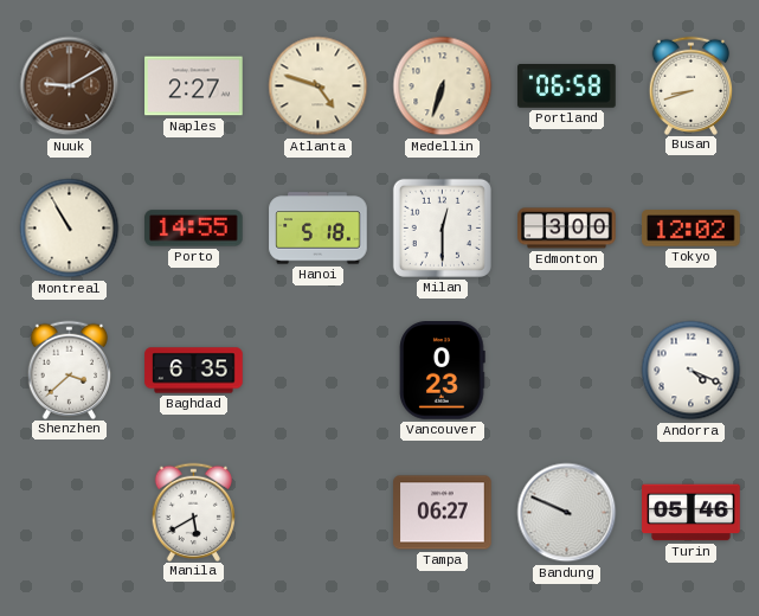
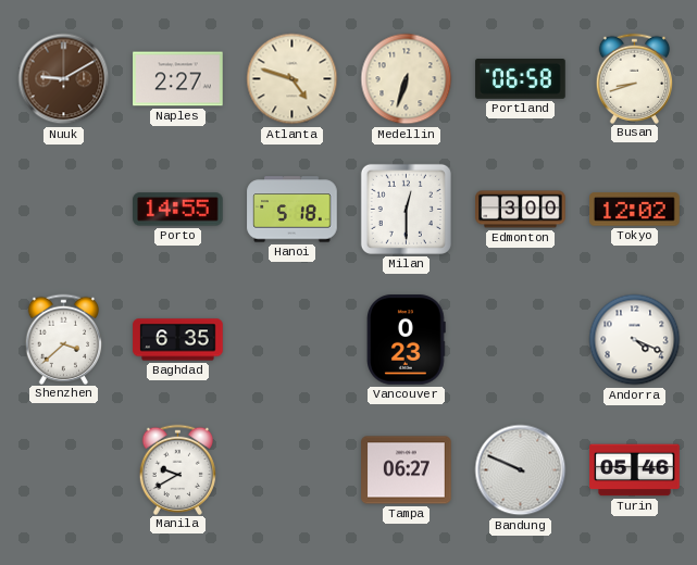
Montreal: 10:55 -> none (70, 229)
Manila: 5:40 -> 9:40 (178, 469)
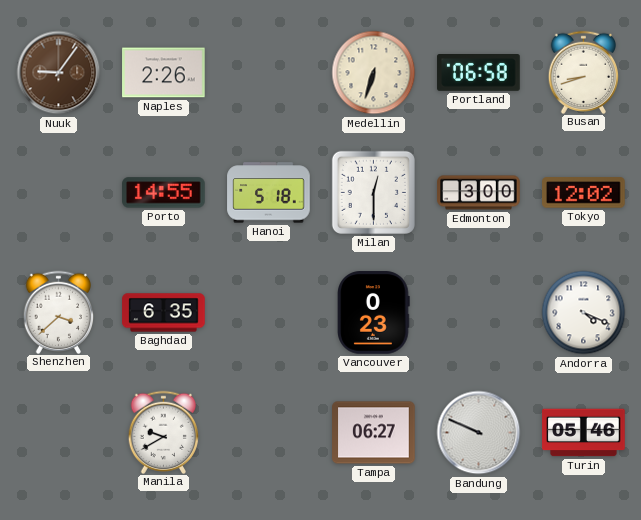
Nuuk: 9:10 -> 9:06 (59, 73)
Naples: 2:27 -> 2:26 (164, 73)
Atlanta: 4:48 -> none (293, 79)
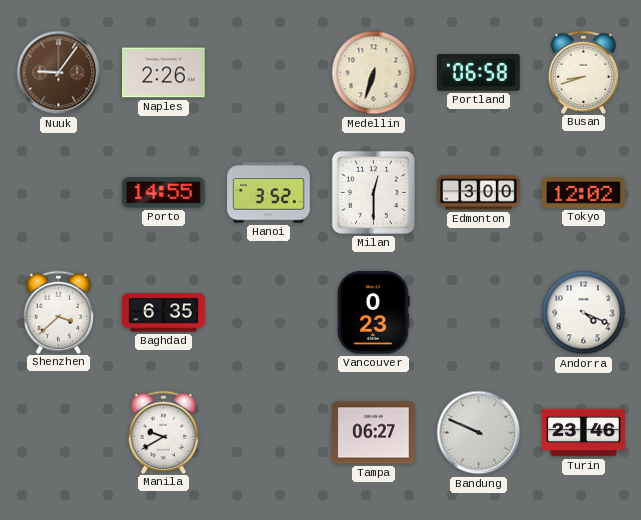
Hanoi: 5:18 -> 3:52 (269, 193)
Turin: 05:46 -> 23:46 (584, 433)
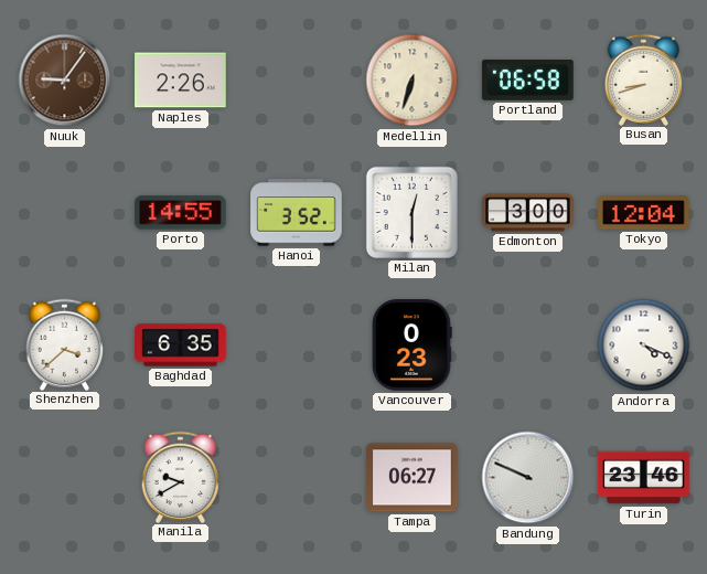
Tokyo: 12:02 -> 12:04 (644, 213)
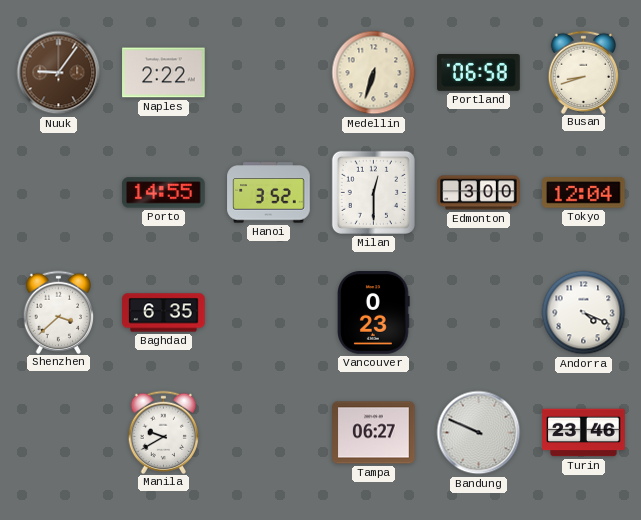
Naples: 2:26 -> 2:22 (164, 73)
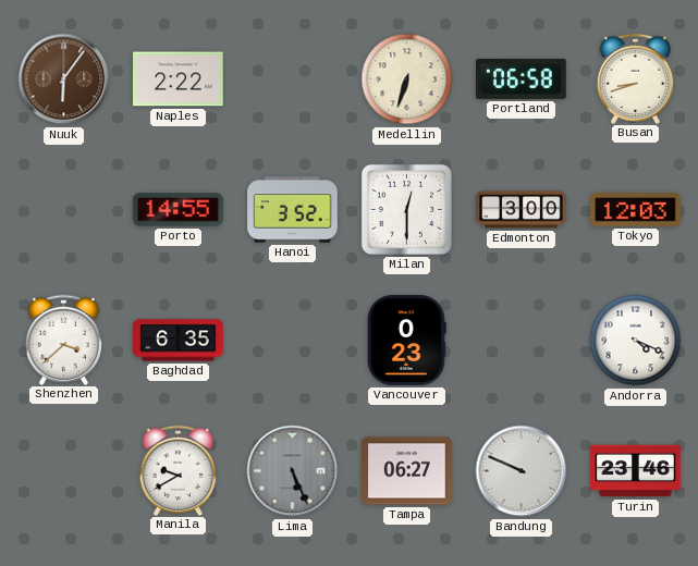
Nuuk: 9:06 -> 6:06 (64, 79)
Tokyo: 12:04 -> 12:03 (636, 210)
Lima: none -> 5:26 (293, 471)
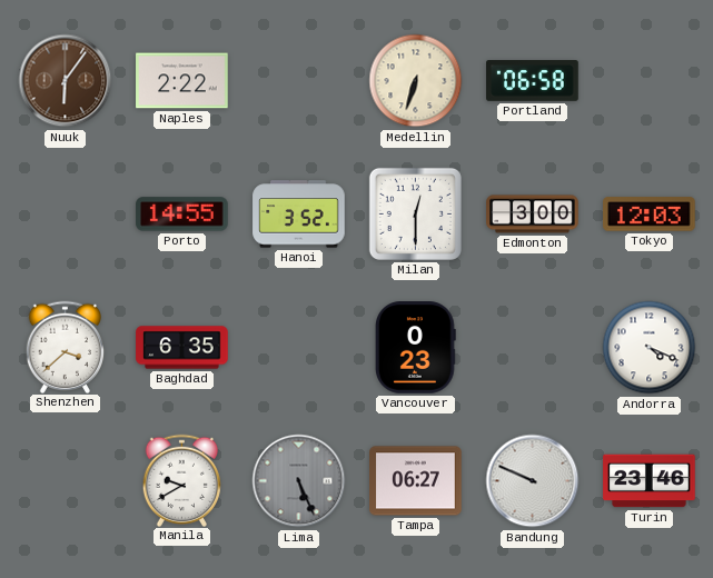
Busan: 8:42 -> none (636, 78)
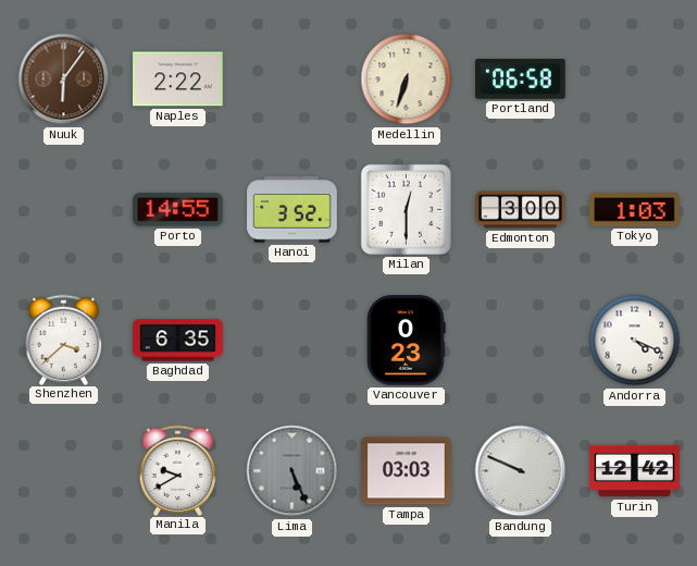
Tokyo: 12:03 -> 1:03 (635, 210)
Tampa: 06:27 -> 03:03 (407, 471)
Turin: 23:46 -> 12:42 (635, 471)
